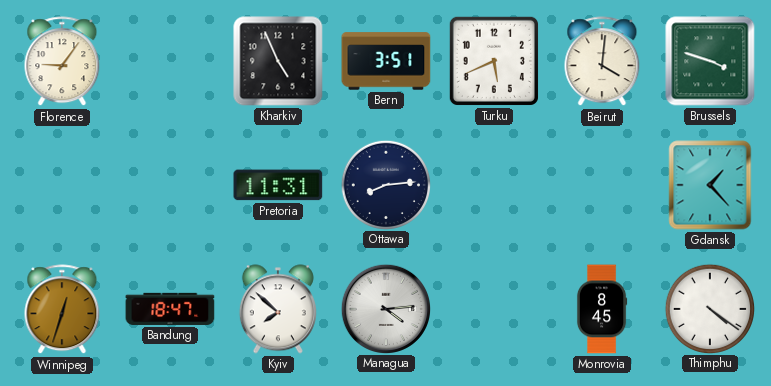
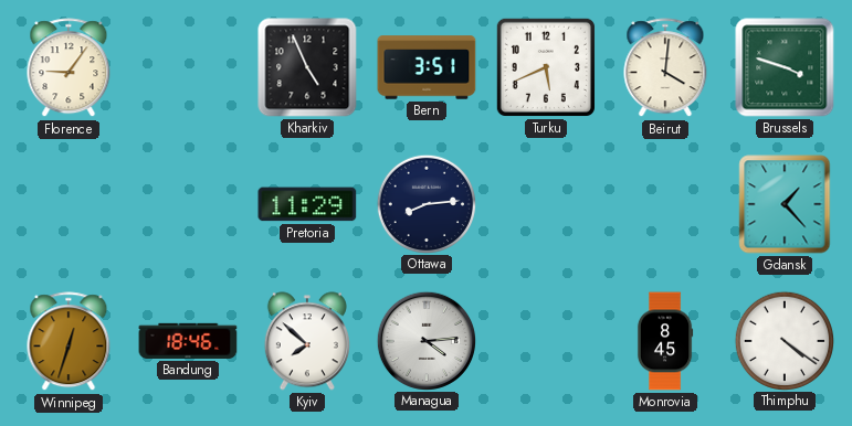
Pretoria: 11:31 -> 11:29 (307, 204)
Bandung: 18:47 -> 18:46 (188, 341)
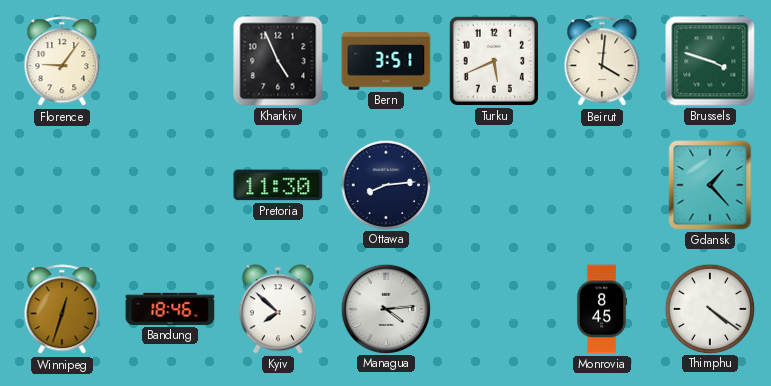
Pretoria: 11:29 -> 11:30 (278, 185)
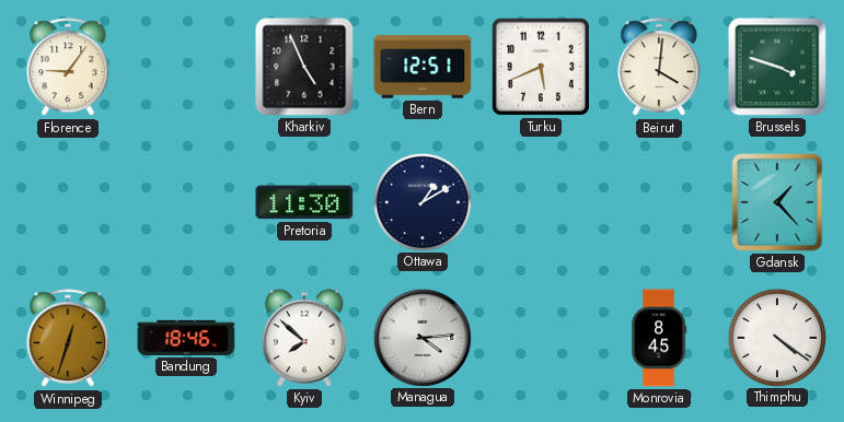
Bern: 3:51 -> 12:51 (423, 67)
Ottawa: 8:14 -> 1:10 (421, 201)
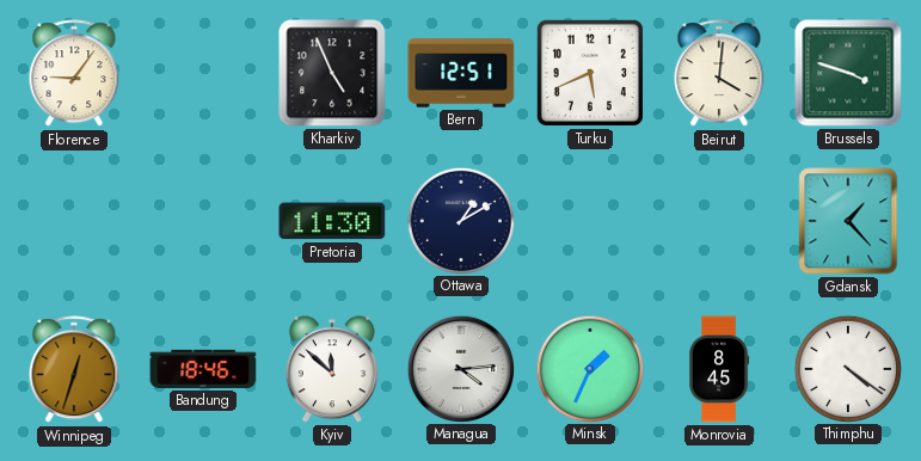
Kyiv: 7:52 -> 11:52 (332, 369)
Minsk: none -> 1:34 (589, 368)
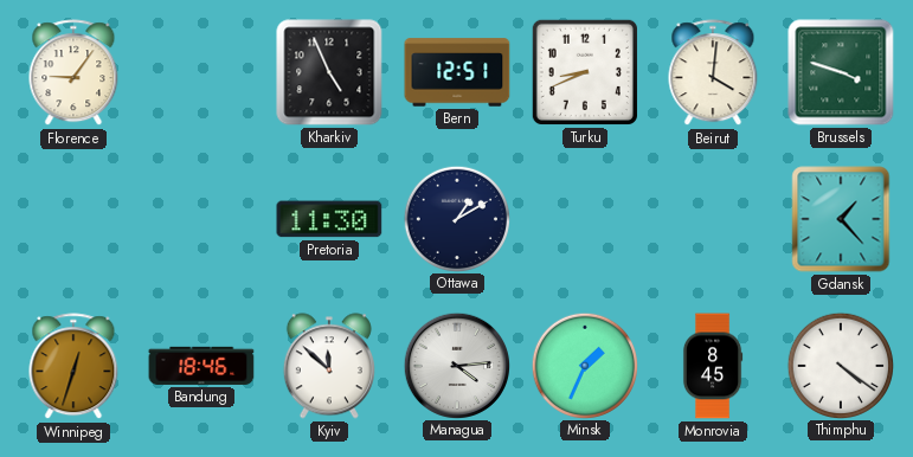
Turku: 5:41 -> 8:41 (585, 72)
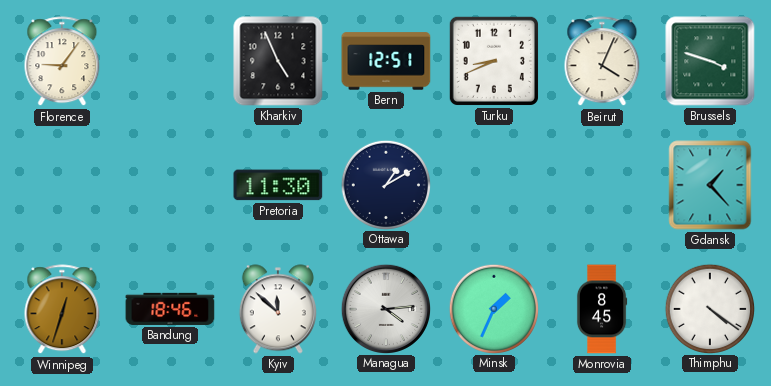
Beirut: 4:01 -> 4:04 (602, 62)
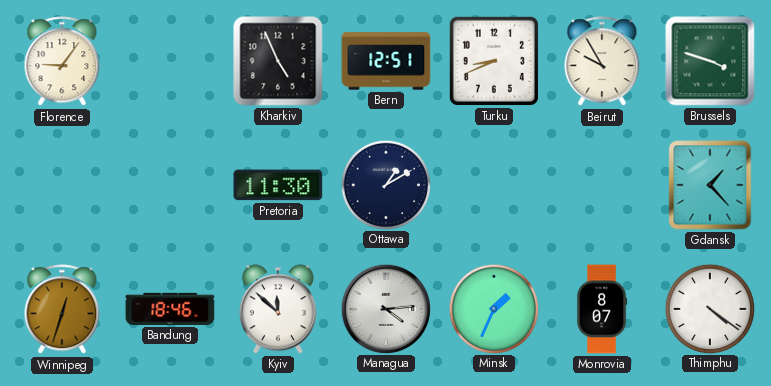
Beirut: 4:04 -> 9:55 (602, 62)
Monrovia: 8:45 -> 8:07 (602, 309)
